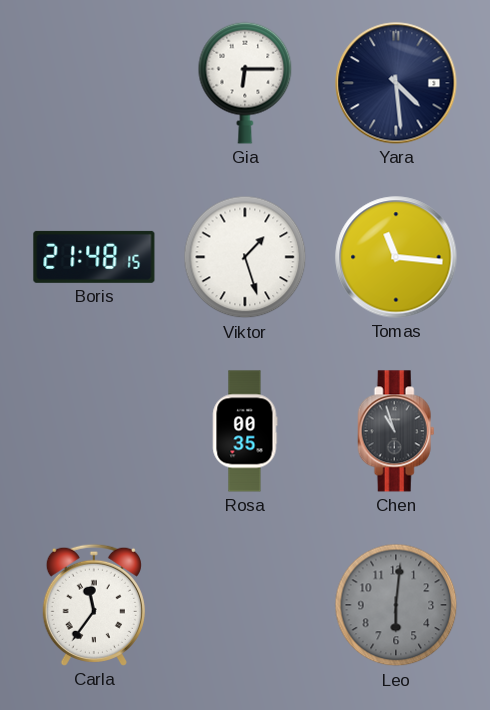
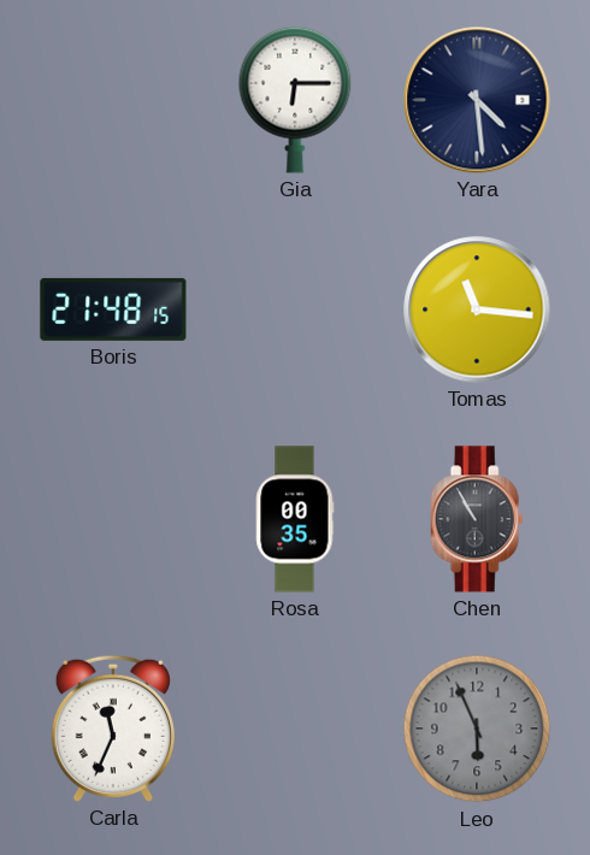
Viktor: 1:27 -> none (245, 257)
Chen: 10:57 -> 10:55 (477, 519)
Carla: 11:36 -> 11:34 (113, 729)
Leo: 6:01 -> 5:56 (477, 729)
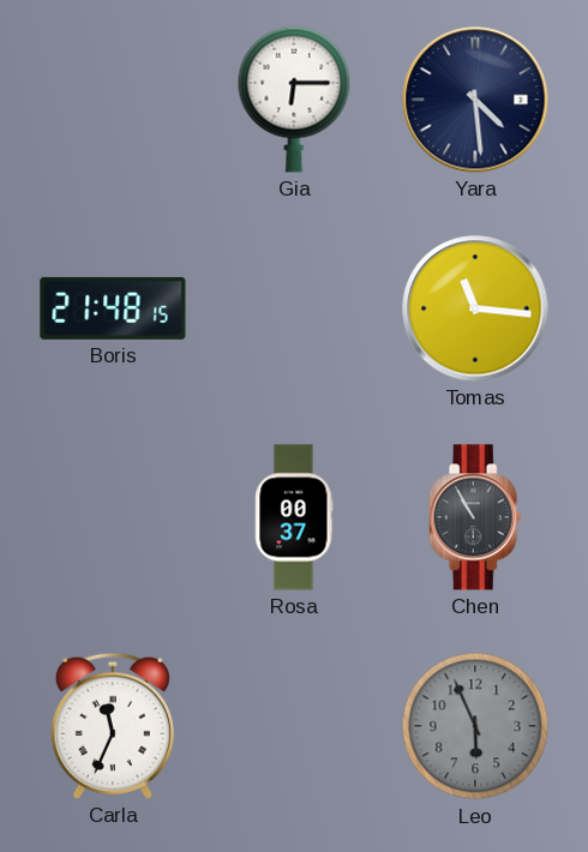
Rosa: 00:35 -> 00:37 (294, 517)
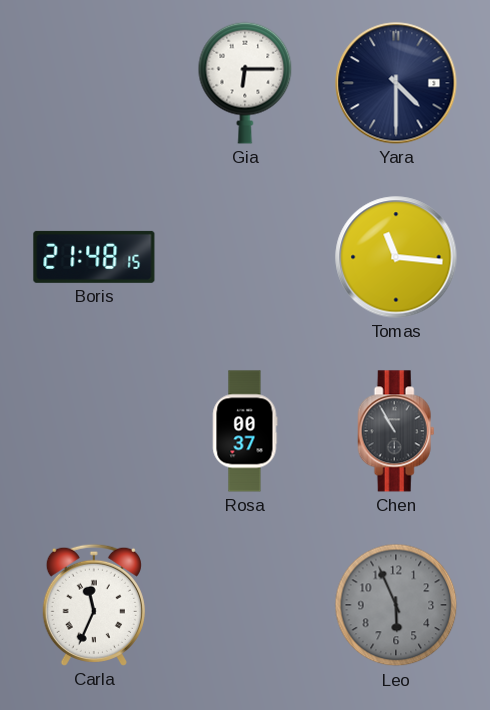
Yara: 4:29 -> 4:30 (396, 83)
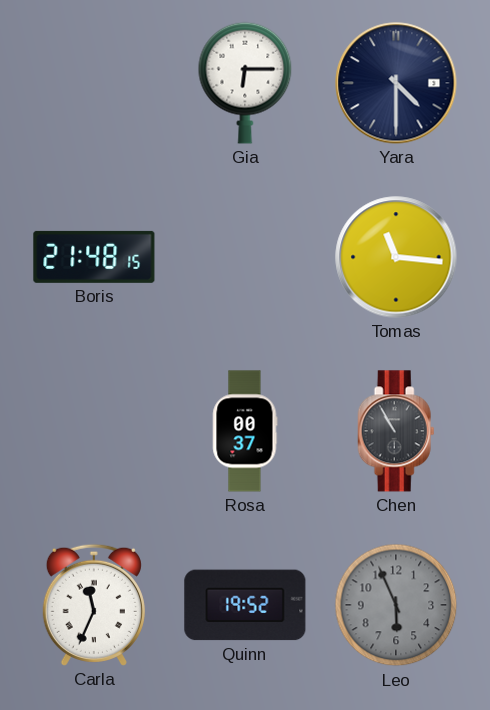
Quinn: none -> 19:52 (245, 605)
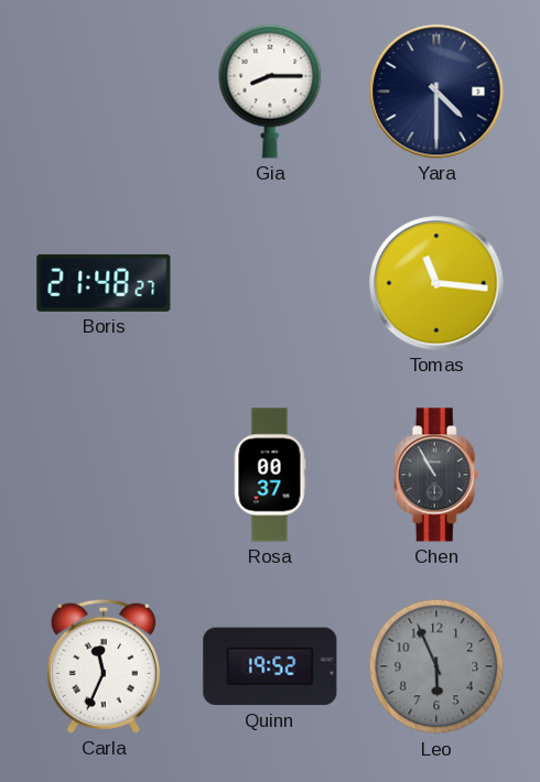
Gia: 6:15 -> 8:15 (270, 91)
Boris: 21:48:15 -> 21:48:27 (104, 283)
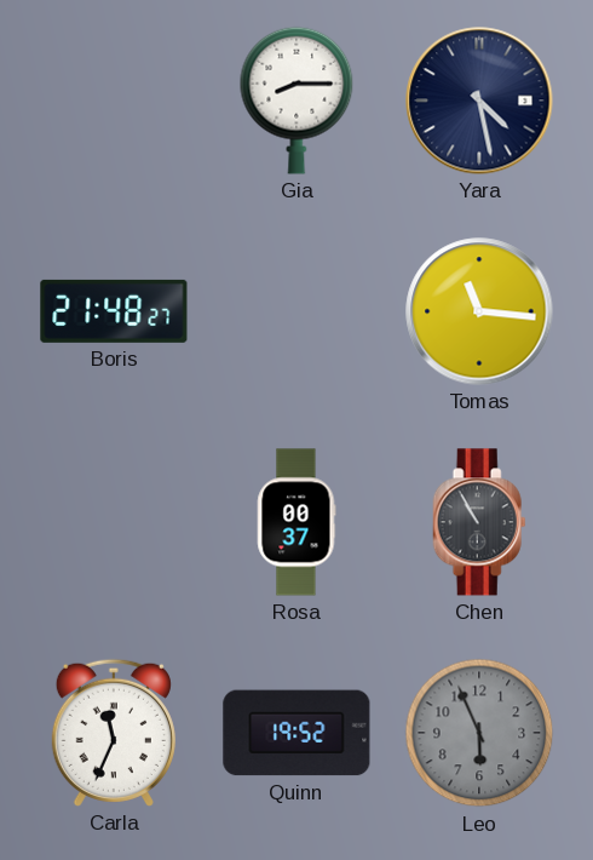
Yara: 4:30 -> 4:28 (479, 101)
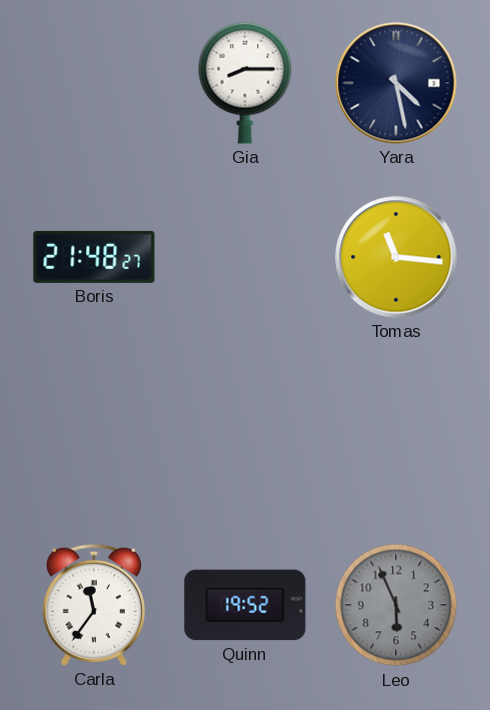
Rosa: 00:37 -> none (296, 522)
Chen: 10:55 -> none (479, 522)
Carla: 11:34 -> 11:36 (94, 605)
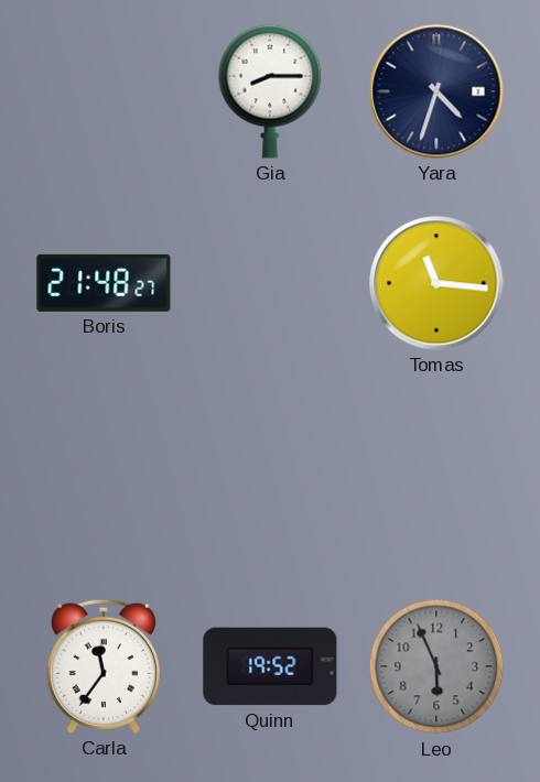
Yara: 4:28 -> 4:33 (436, 91)
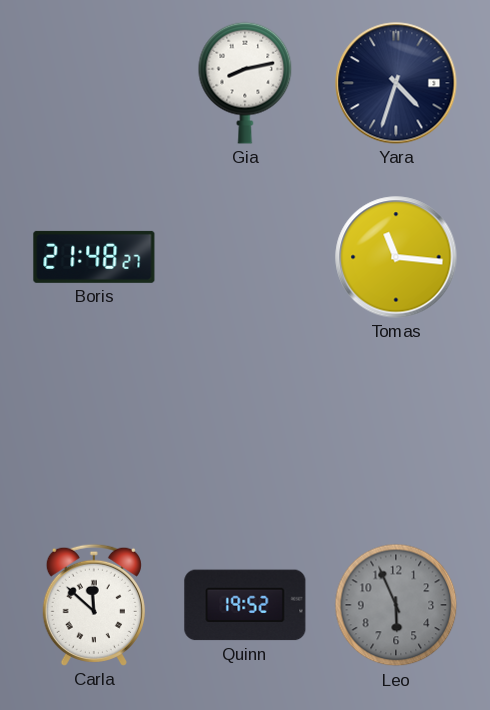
Gia: 8:15 -> 8:13 (245, 83)
Carla: 11:36 -> 11:52 (94, 605)
